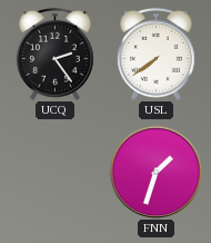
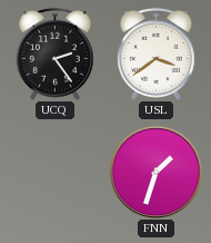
USL: 7:39 -> 3:39 (157, 54)
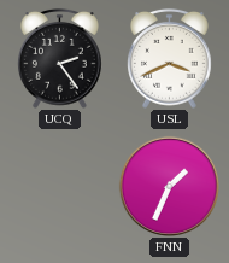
USL: 3:39 -> 3:41 (170, 58)
FNN: 1:33 -> 1:34 (169, 186)
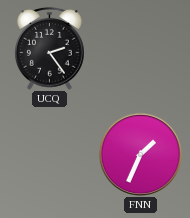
USL: 3:41 -> none (170, 58)
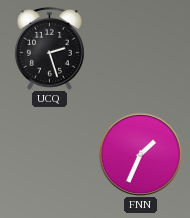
UCQ: 2:24 -> 2:27 (50, 48)
